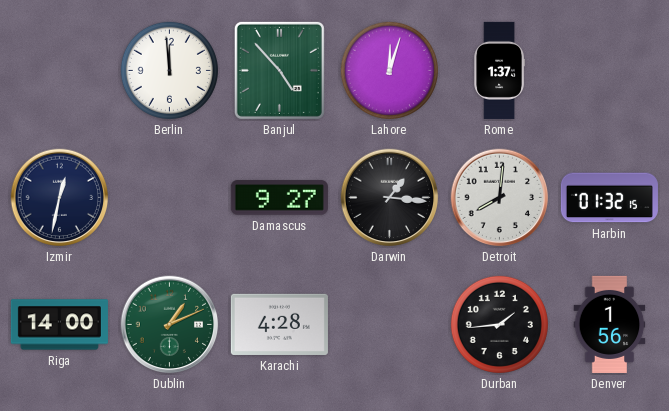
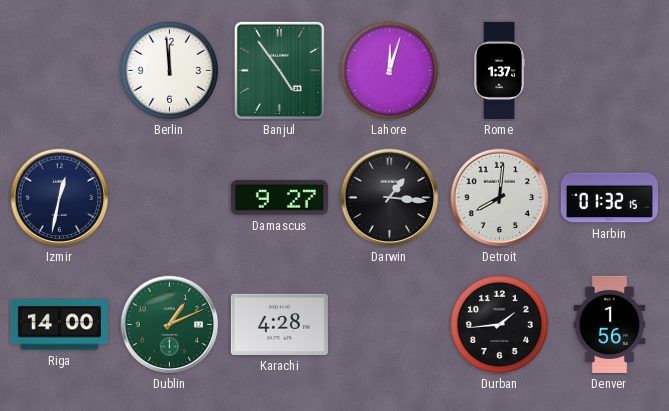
Banjul: 4:53 -> 4:54 (279, 70)
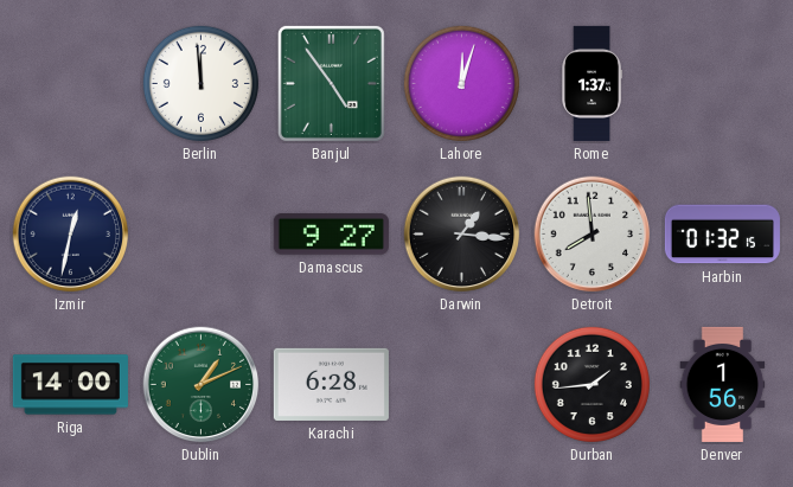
Detroit: 8:01 -> 7:59 (593, 235)
Karachi: 4:28 -> 6:28 (331, 384)
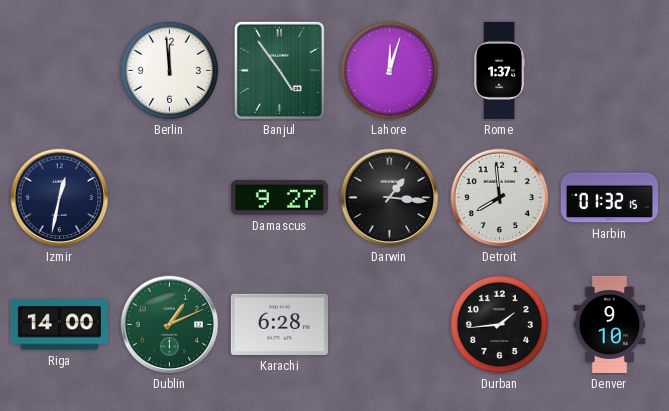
Denver: 1:56 -> 9:10 (610, 324)
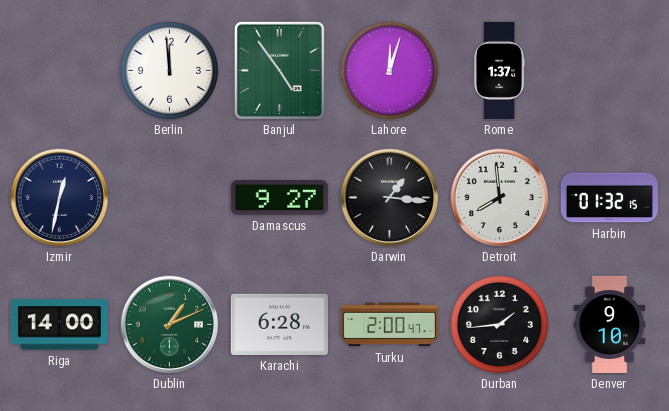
Turku: none -> 2:00 (389, 325)
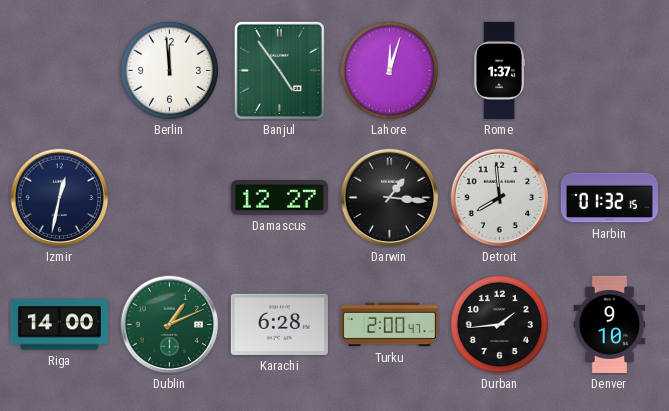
Damascus: 9:27 -> 12:27 (279, 198)
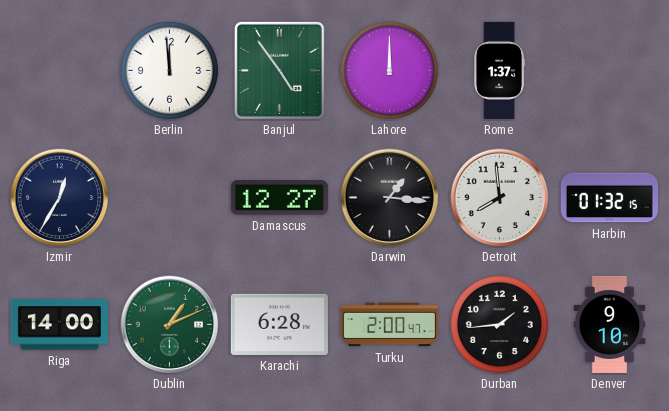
Lahore: 12:03 -> 12:00 (389, 70)
Izmir: 12:32 -> 12:35 (60, 198)
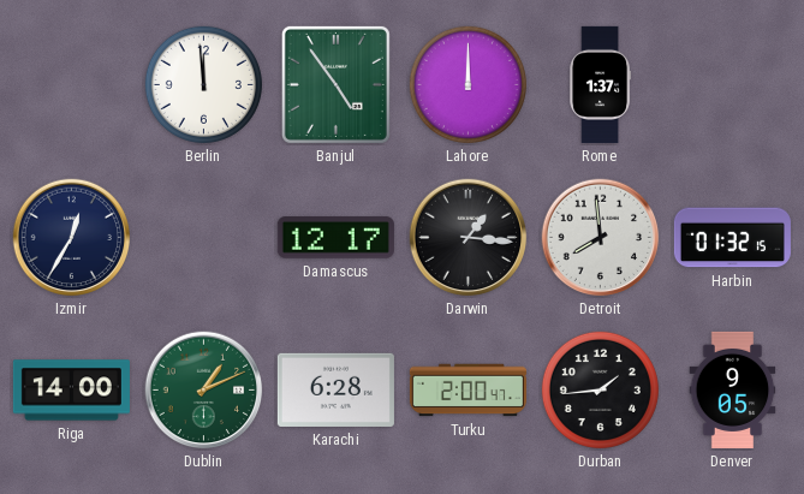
Damascus: 12:27 -> 12:17 (335, 238)
Denver: 9:10 -> 9:05 (733, 389)
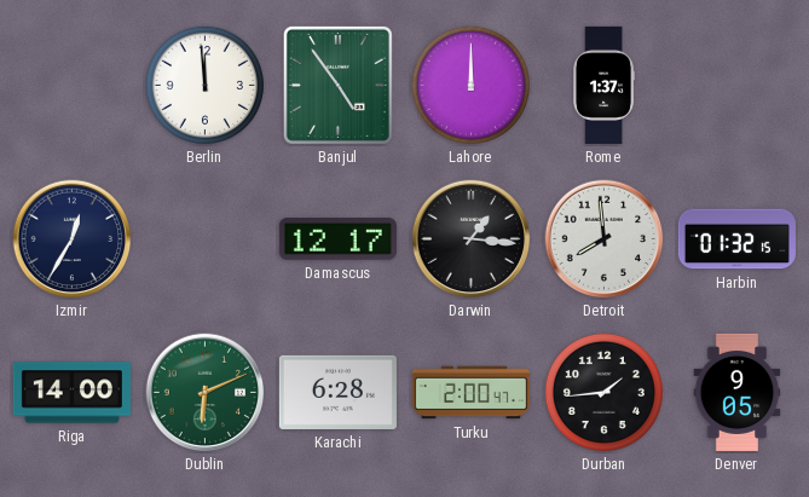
Dublin: 1:11 -> 6:11 (206, 393)
